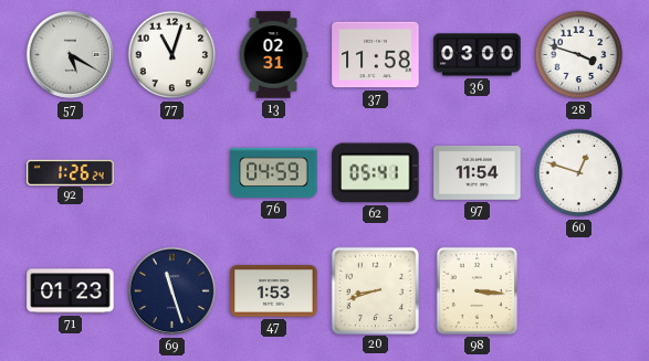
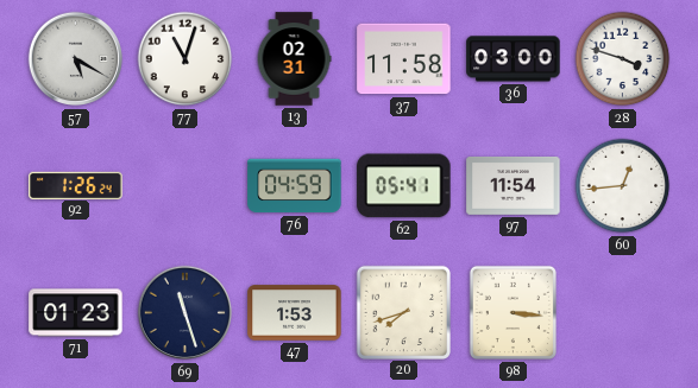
60: 12:48 -> 12:44 (623, 186)
20: 8:42 -> 7:42 (403, 312)
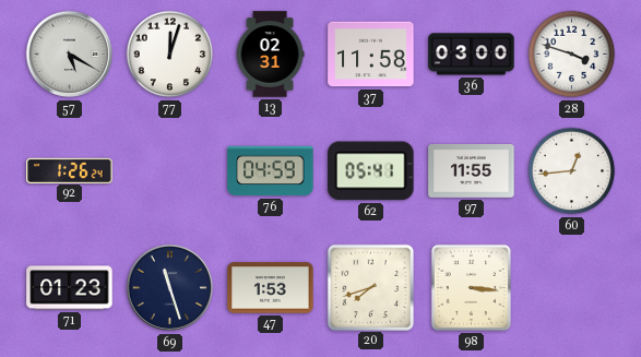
77: 11:03 -> 12:03 (170, 55)
97: 11:54 -> 11:55 (472, 171)
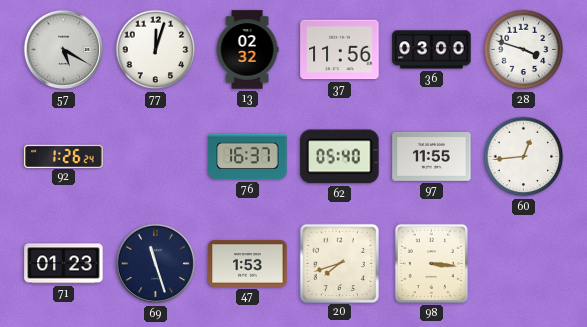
13: 02:31 -> 02:32 (247, 50)
37: 11:58 -> 11:56 (340, 50)
76: 04:59 -> 16:37 (248, 157)
62: 05:41 -> 05:40 (340, 157)
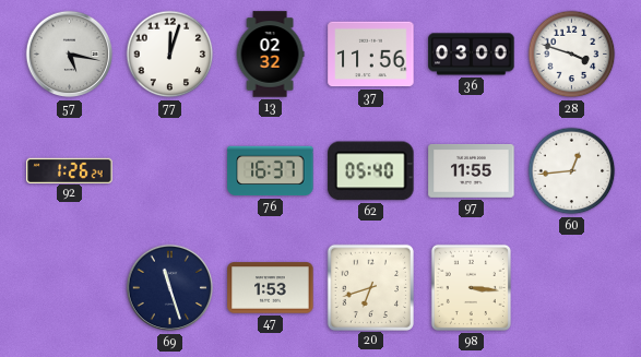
57: 5:20 -> 5:17 (70, 55)
71: 01:23 -> none (64, 264)
20: 7:42 -> 6:42 (370, 287)
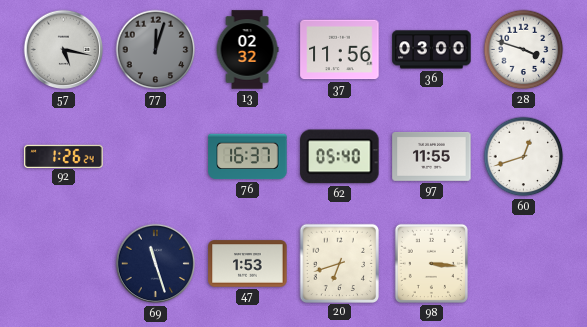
77 dial: white -> grey (156, 50)
60: 12:44 -> 12:42 (524, 157)
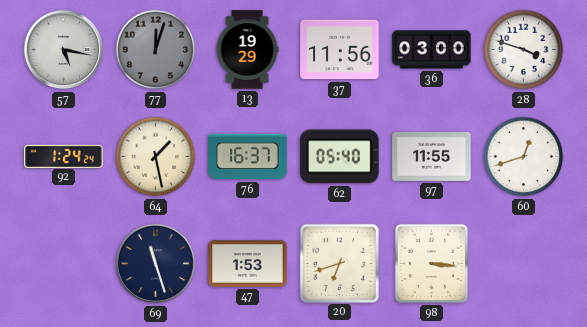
13: 02:32 -> 19:29 (247, 50)
92: 1:26 -> 1:24 (64, 156)
64: none -> 1:28 (156, 157)
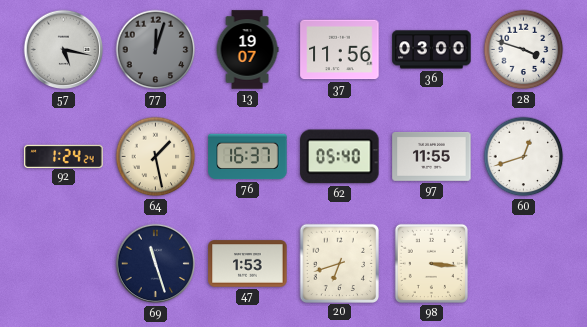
13: 19:29 -> 19:07 (247, 50)
